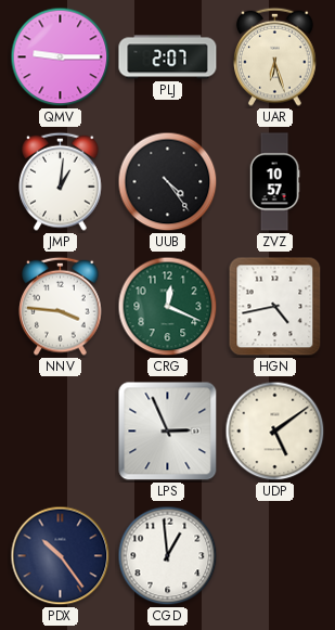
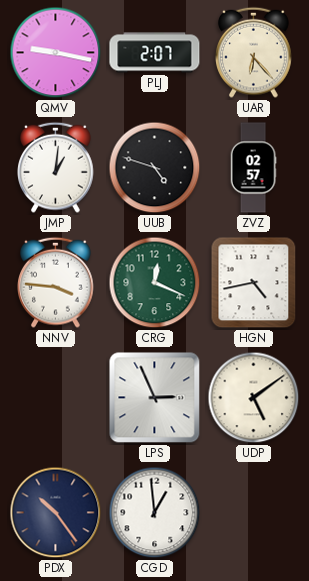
QMV: 9:15 -> 9:17 (56, 53)
UAR: 6:27 -> 6:23 (254, 52)
UUB: 4:24 -> 4:48 (155, 168)
ZVZ: 10:57 -> 02:57 (253, 168)
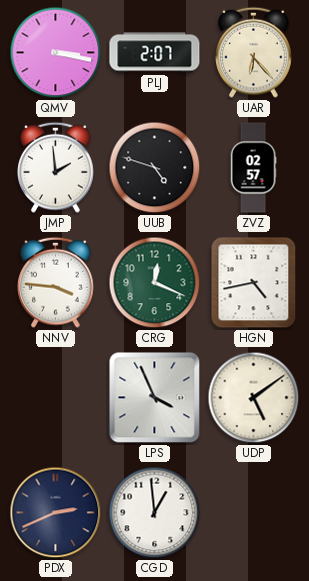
QMV: 9:17 -> 3:17 (56, 53)
JMP: 1:01 -> 1:59 (56, 167)
LPS: 2:56 -> 3:56 (155, 398)
PDX: 10:24 -> 2:41 (56, 513)
